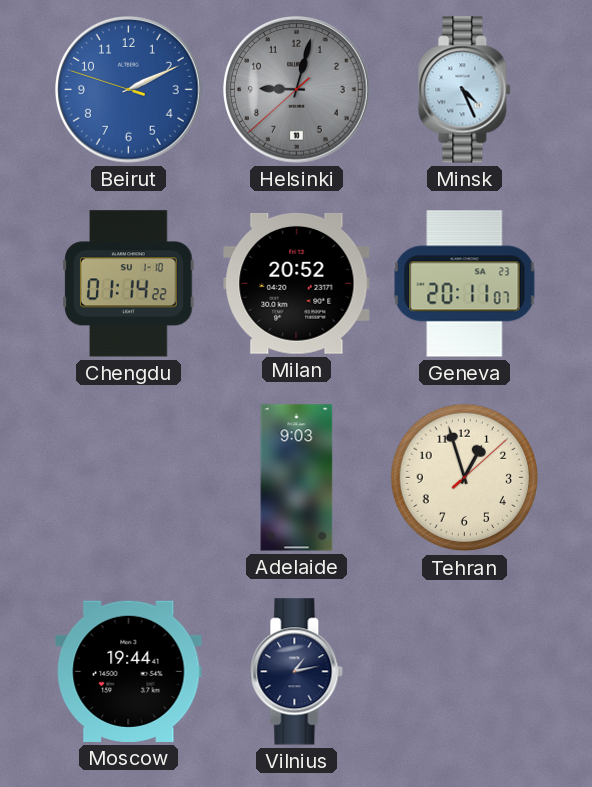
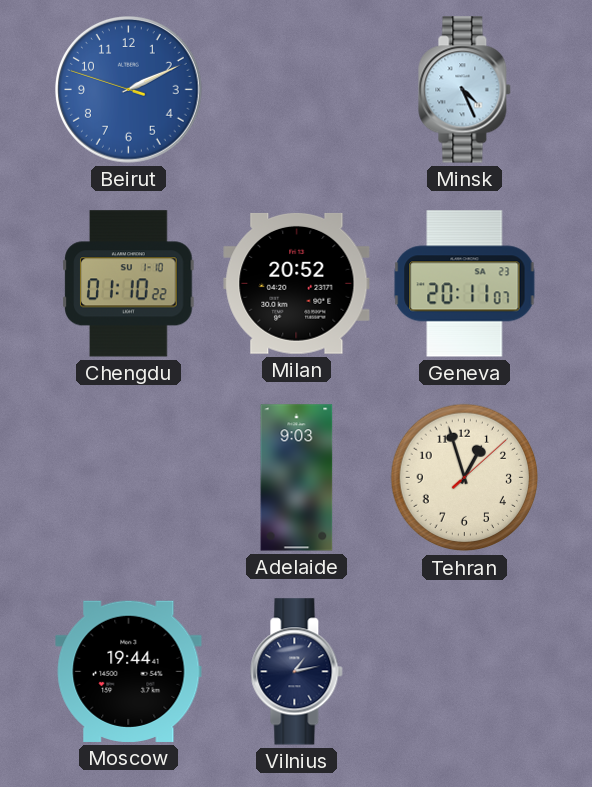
Helsinki: 9:02 -> none (297, 90)
Chengdu: 01:14 -> 01:10 (129, 284)
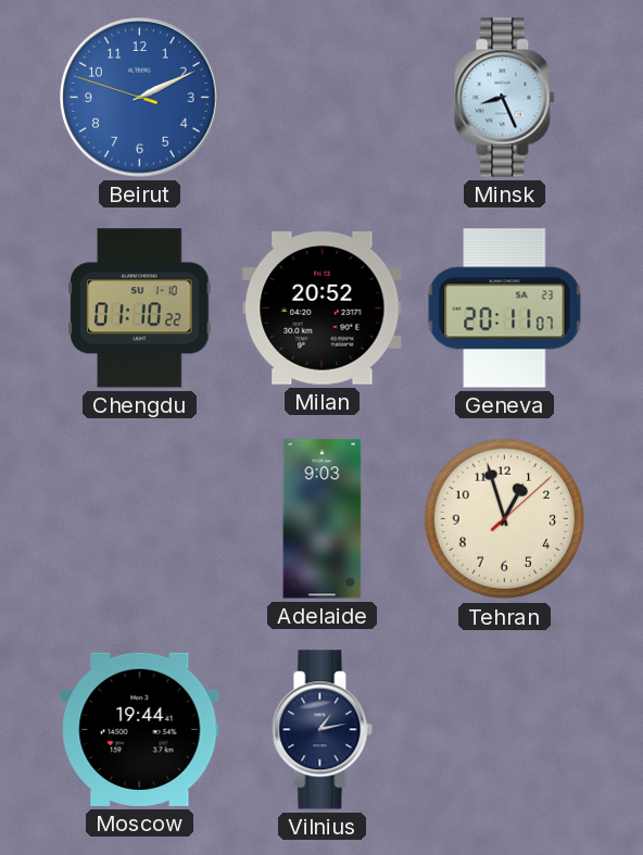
Minsk: 4:26 -> 8:26 (505, 98)
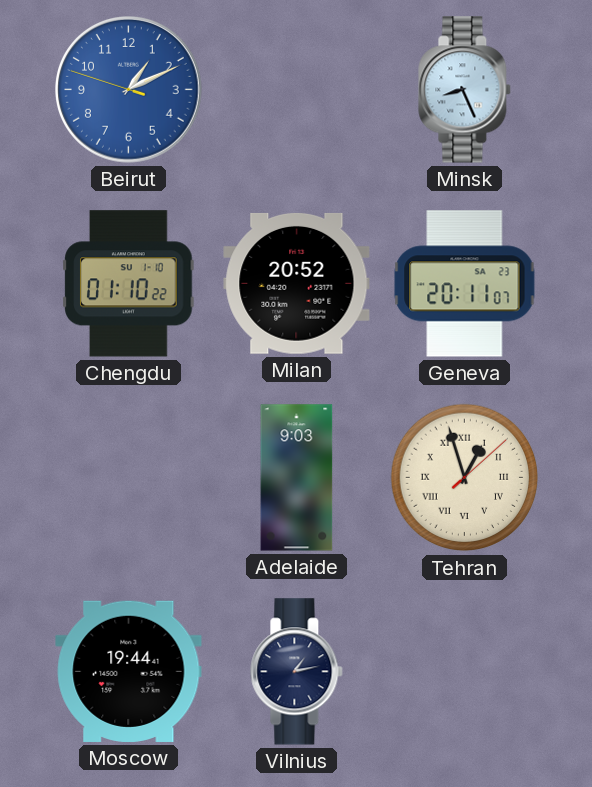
Beirut: 2:10 -> 1:10 (129, 90)
Tehran numerals: Arabic -> Roman (465, 478)
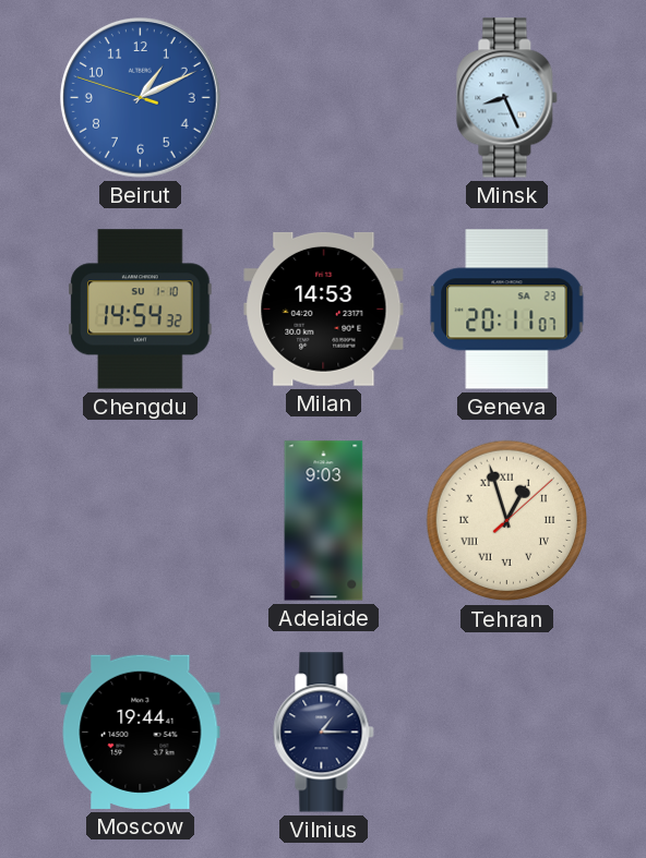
Chengdu: 01:10 -> 14:54 (141, 310)
Milan: 20:52 -> 14:53 (324, 309)
Vilnius: 1:13 -> 1:15 (324, 733)
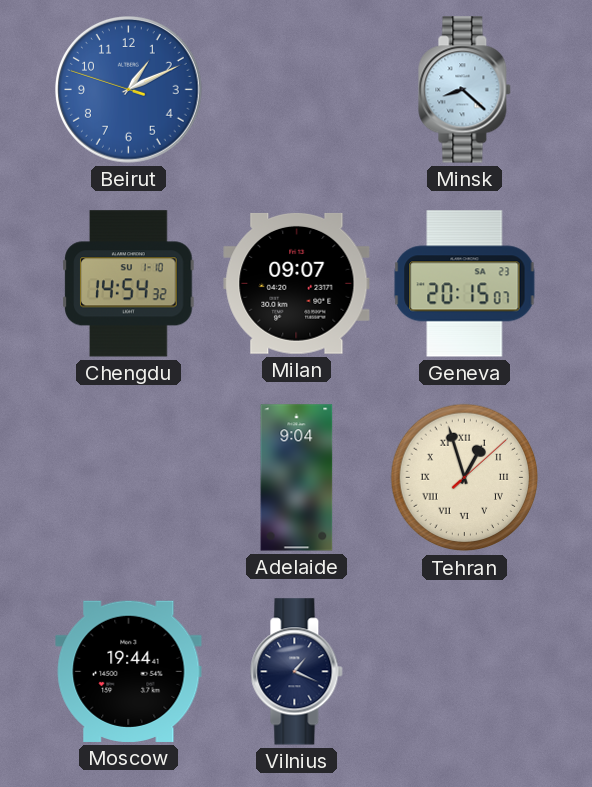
Minsk: 8:26 -> 8:22 (465, 90)
Milan: 14:53 -> 09:07 (297, 283)
Geneva: 20:11 -> 20:15 (465, 284)
Adelaide: 9:03 -> 9:04 (297, 478)
Vilnius: 1:15 -> 1:19 (297, 672)
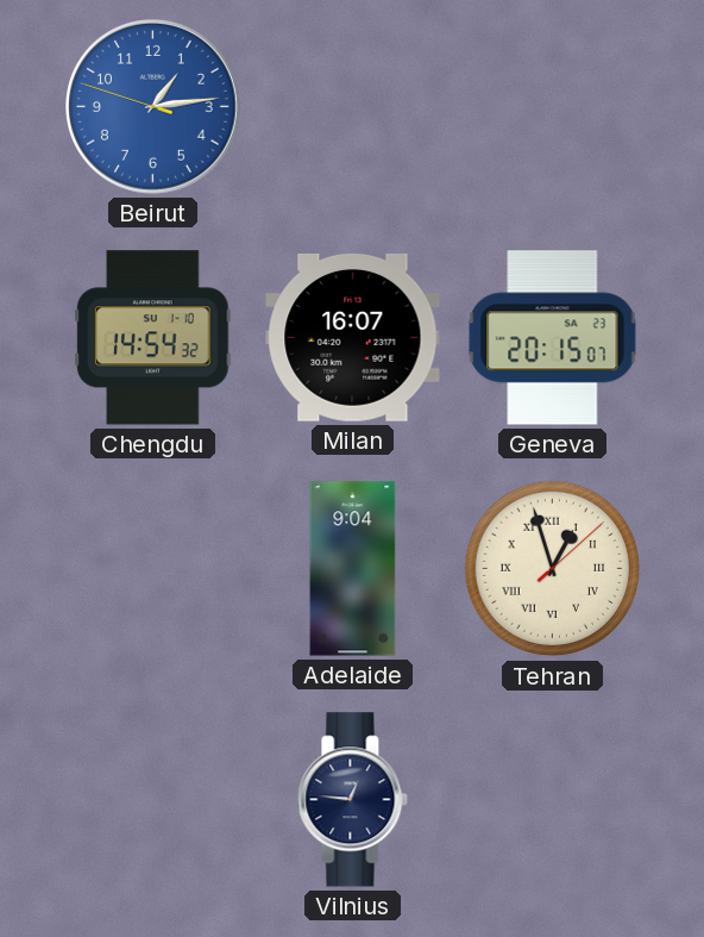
Beirut: 1:10 -> 1:13 (153, 107)
Minsk: 8:22 -> none (465, 90)
Milan: 09:07 -> 16:07 (353, 337)
Moscow: 19:44 -> none (129, 671)
Vilnius: 1:19 -> 12:46 (353, 800)
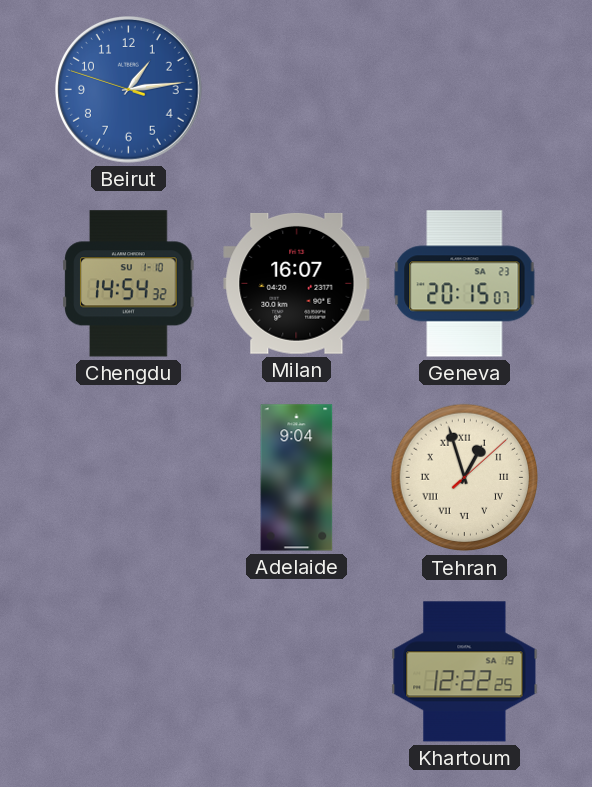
Vilnius: 12:46 -> none (353, 800)
Khartoum: none -> 12:22 (465, 672)
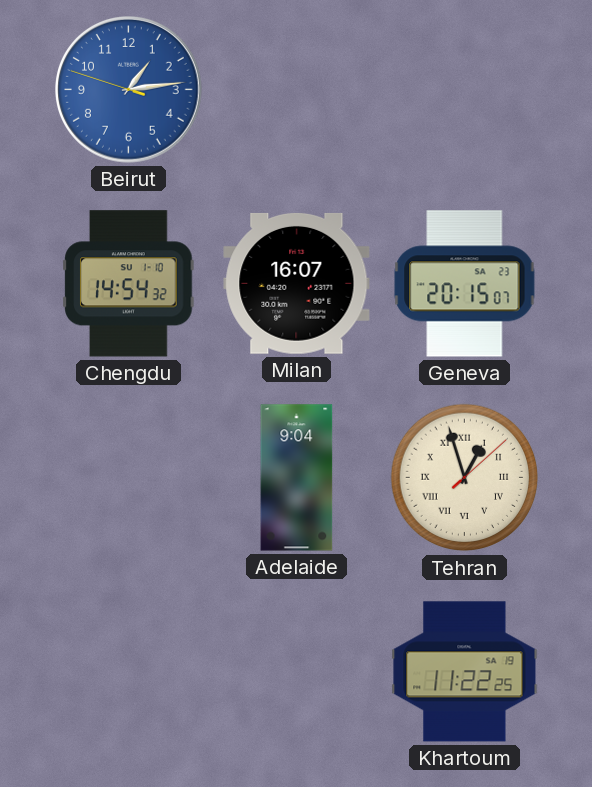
Khartoum: 12:22 -> 11:22 (465, 672)
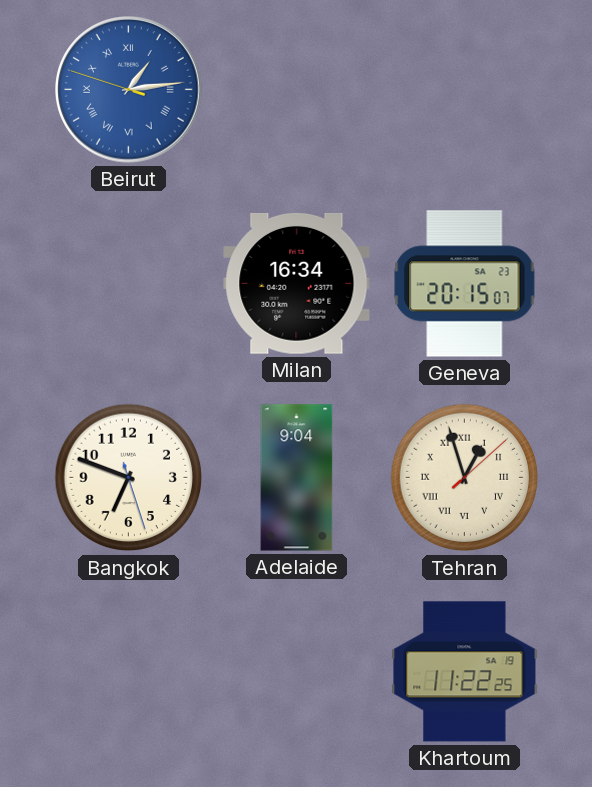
Beirut numerals: Arabic -> Roman (129, 90)
Chengdu: 14:54 -> none (129, 284)
Milan: 16:07 -> 16:34 (297, 283)
Bangkok: none -> 6:48 (129, 478)
